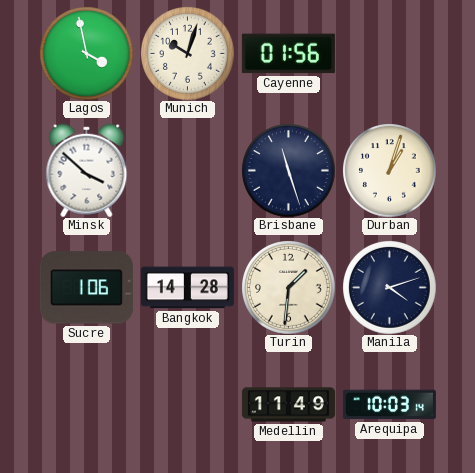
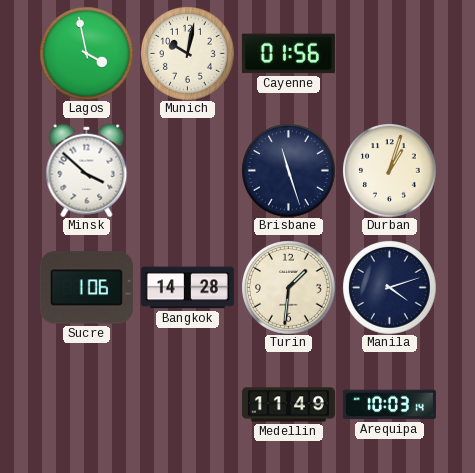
Munich: 10:03 -> 10:02 (188, 54)
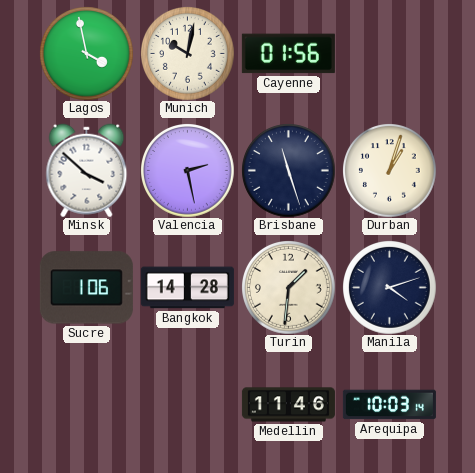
Valencia: none -> 2:28 (188, 171)
Medellin: 11:49 -> 11:46 (288, 405)
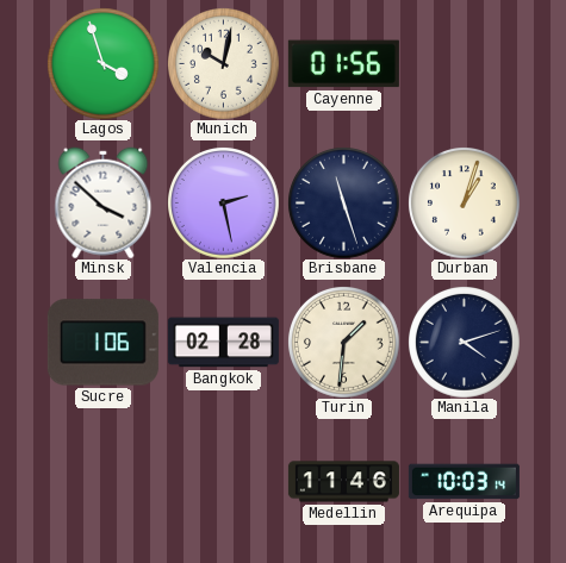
Lagos: 3:58 -> 3:57 (104, 64)
Bangkok: 14:28 -> 02:28 (223, 343)
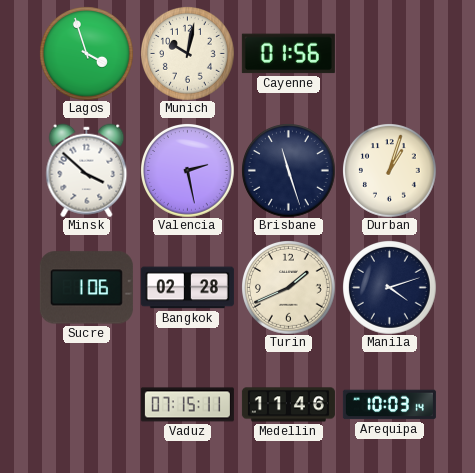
Turin: 1:31 -> 1:41 (289, 288)
Vaduz: none -> 07:15 (187, 405)
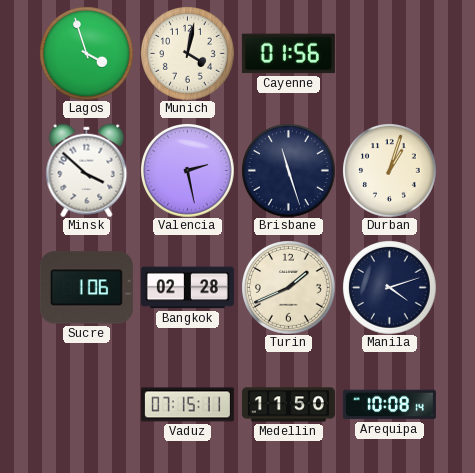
Munich: 10:02 -> 4:02 (188, 54)
Medellin: 11:46 -> 11:50 (288, 405)
Arequipa: 10:03 -> 10:08 (389, 405)
